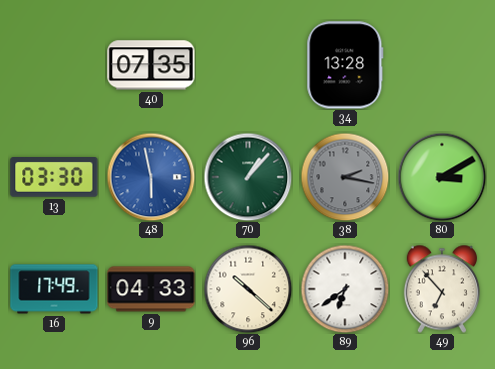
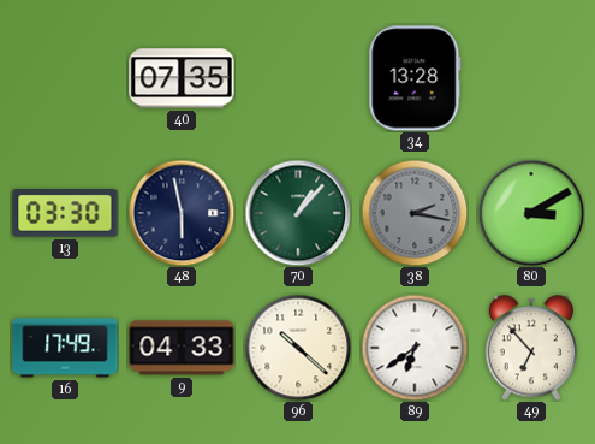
48 dial: blue -> navy (182, 213)
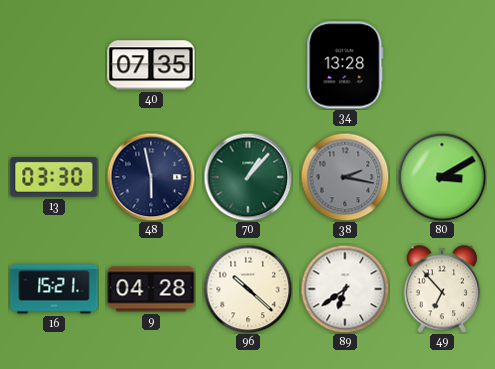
16: 17:49 -> 15:21 (54, 289)
9: 04:33 -> 04:28 (151, 289)
